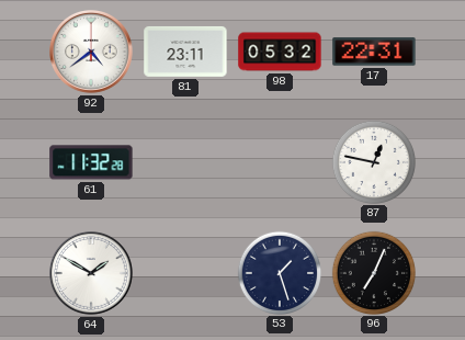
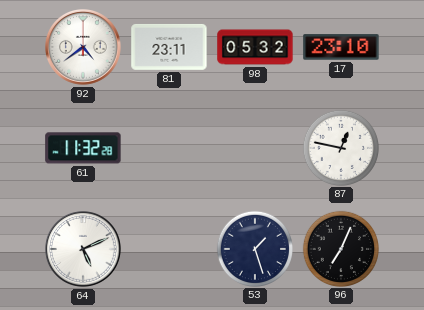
17: 22:31 -> 23:10 (341, 47)
64: 1:50 -> 5:11 (84, 250)
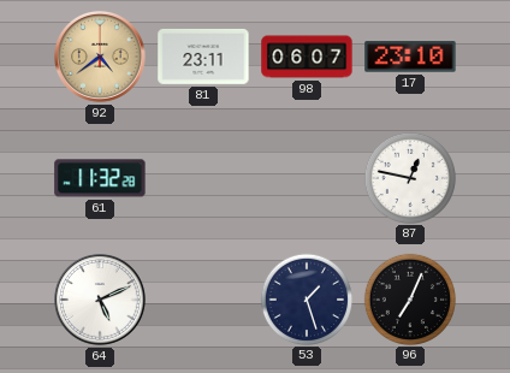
92 dial: white -> champagne (101, 58)
98: 05:32 -> 06:07 (307, 57)
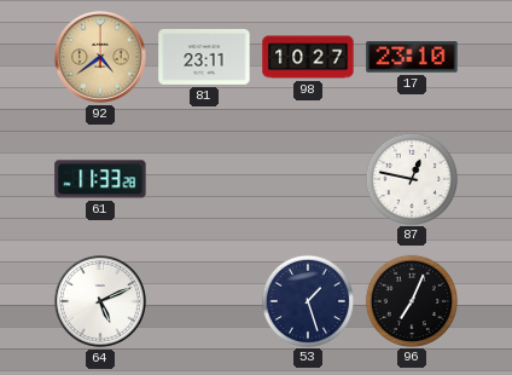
98: 06:07 -> 10:27 (308, 57)
61: 11:32 -> 11:33 (100, 179)
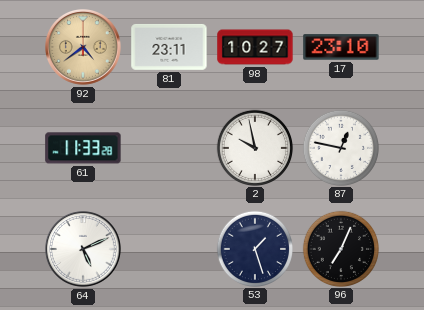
2: none -> 9:58 (254, 147)
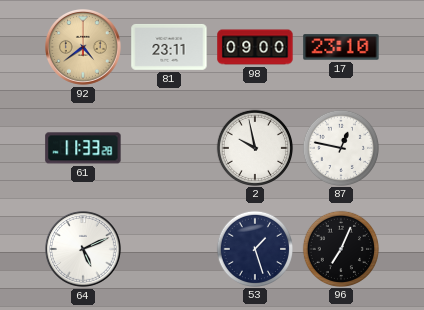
98: 10:27 -> 09:00 (255, 47)
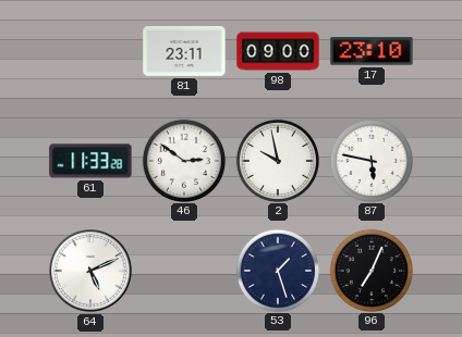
92: 4:39 -> none (84, 48)
46: none -> 2:51 (183, 160)
87: 12:47 -> 5:47 (370, 160)
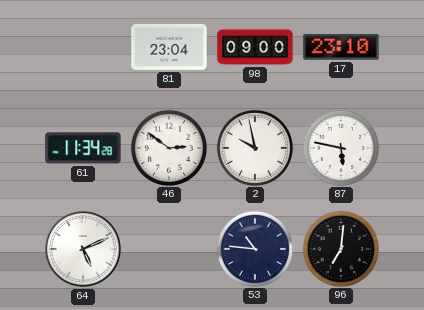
81: 23:11 -> 23:04 (169, 47)
61: 11:33 -> 11:34 (83, 148)
53: 1:27 -> 10:46 (254, 248)
96: 7:04 -> 7:01 (340, 248)
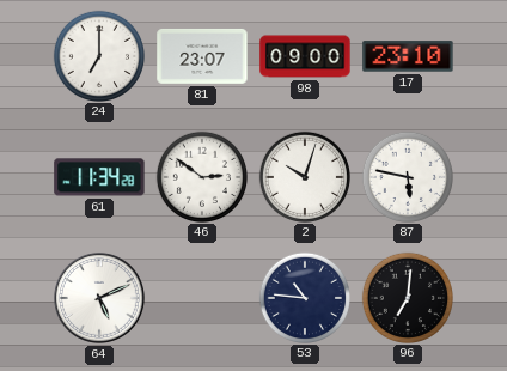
24: none -> 7:00 (98, 55)
81: 23:04 -> 23:07 (202, 56)
2: 9:58 -> 10:03 (304, 176)
